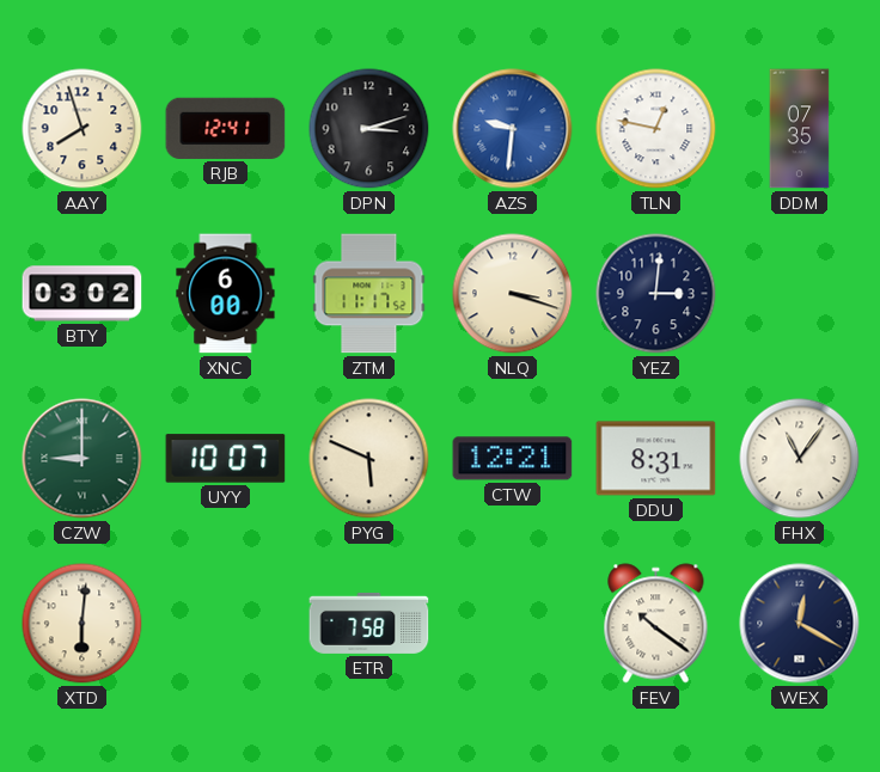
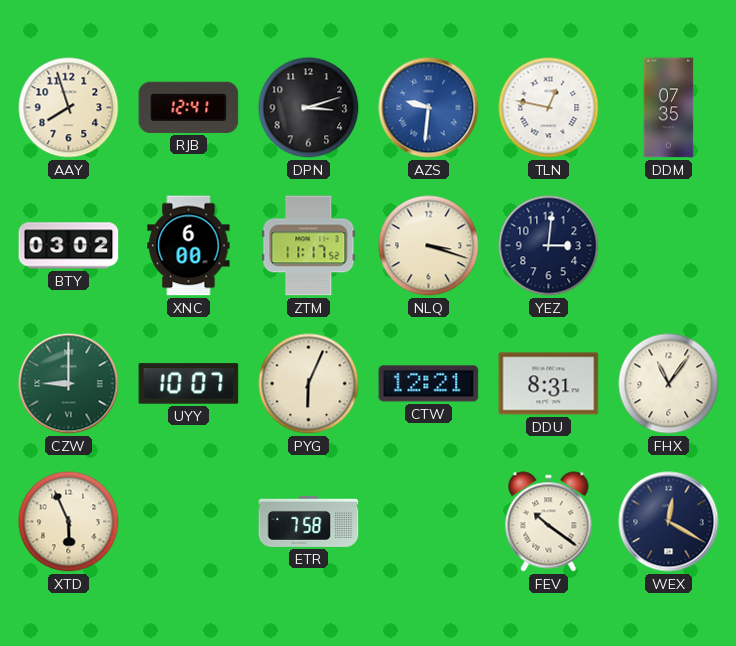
PYG: 5:49 -> 6:04 (309, 384)
XTD: 6:01 -> 5:56 (69, 522)
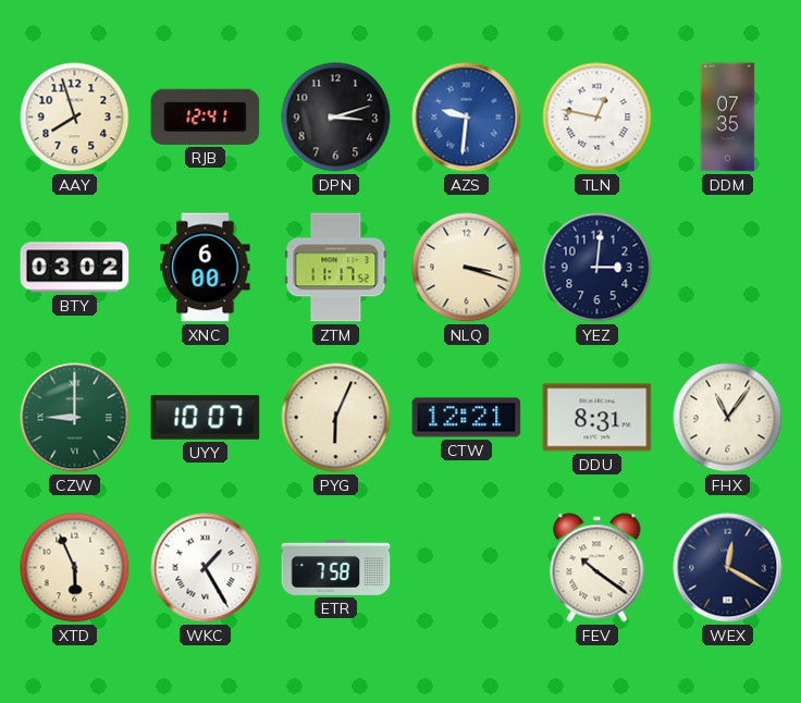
WKC: none -> 1:25 (206, 568)
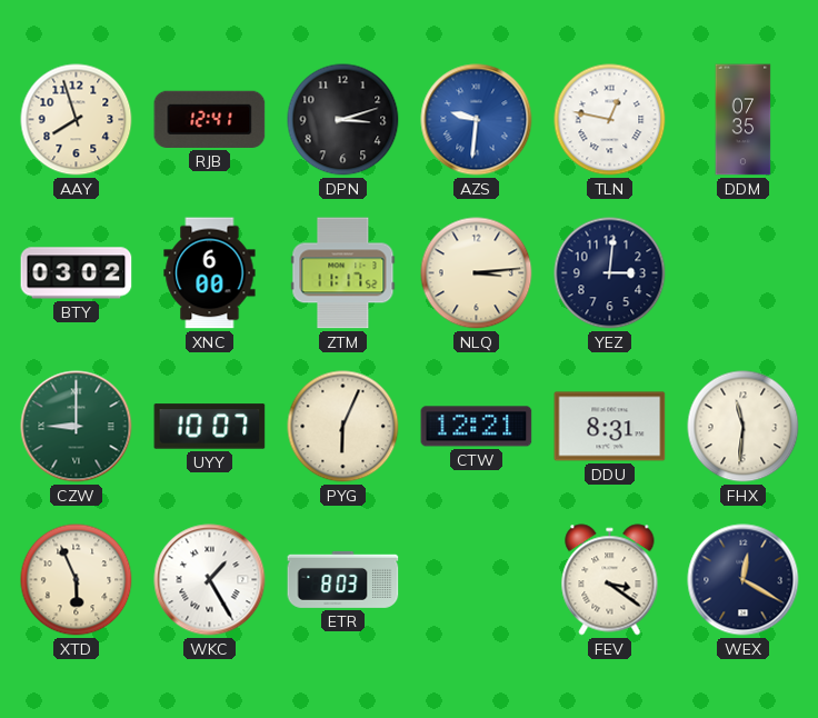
NLQ: 3:18 -> 3:14 (477, 273)
FHX: 11:06 -> 11:31 (744, 427)
ETR: 7:58 -> 8:03 (343, 579)
FEV: 10:21 -> 3:21 (610, 580)
